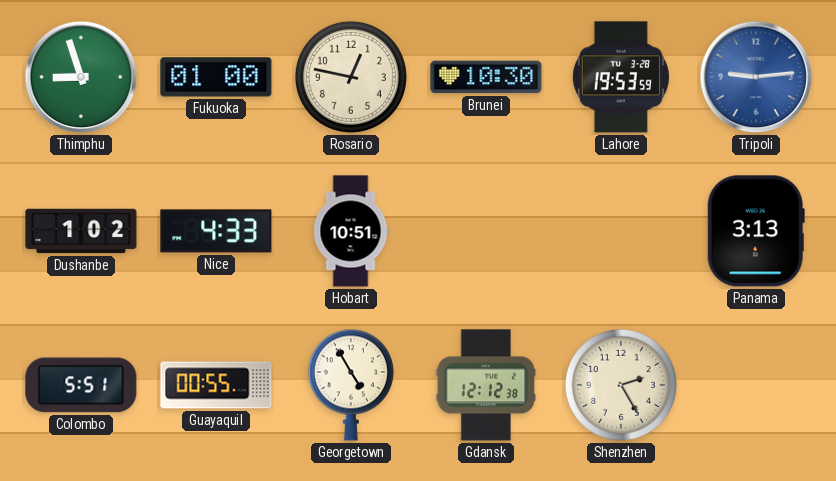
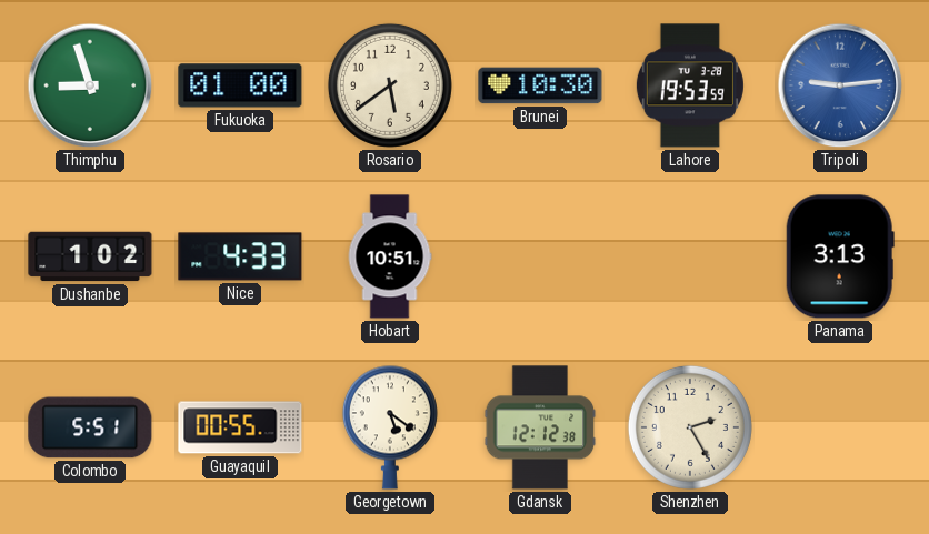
Rosario: 12:47 -> 5:39 (390, 85)
Georgetown: 4:55 -> 5:21 (390, 427)
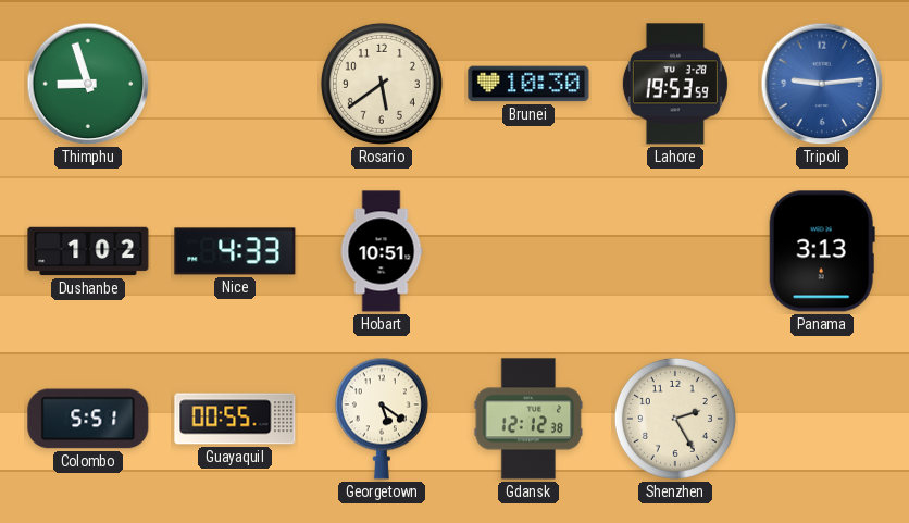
Fukuoka: 01:00 -> none (240, 85)
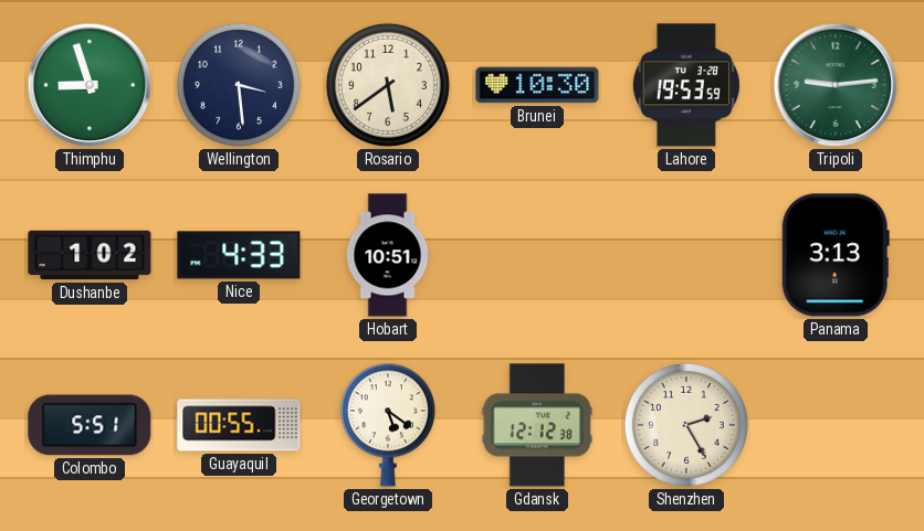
Wellington: none -> 3:29 (239, 85)
Tripoli dial: blue -> green (836, 85)
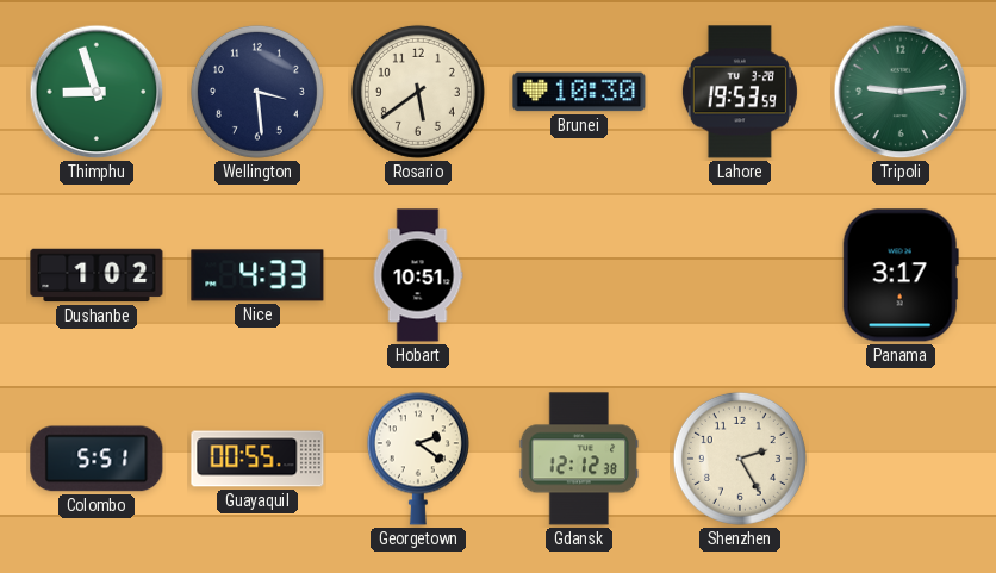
Panama: 3:13 -> 3:17 (901, 275)
Georgetown: 5:21 -> 2:21 (418, 459)
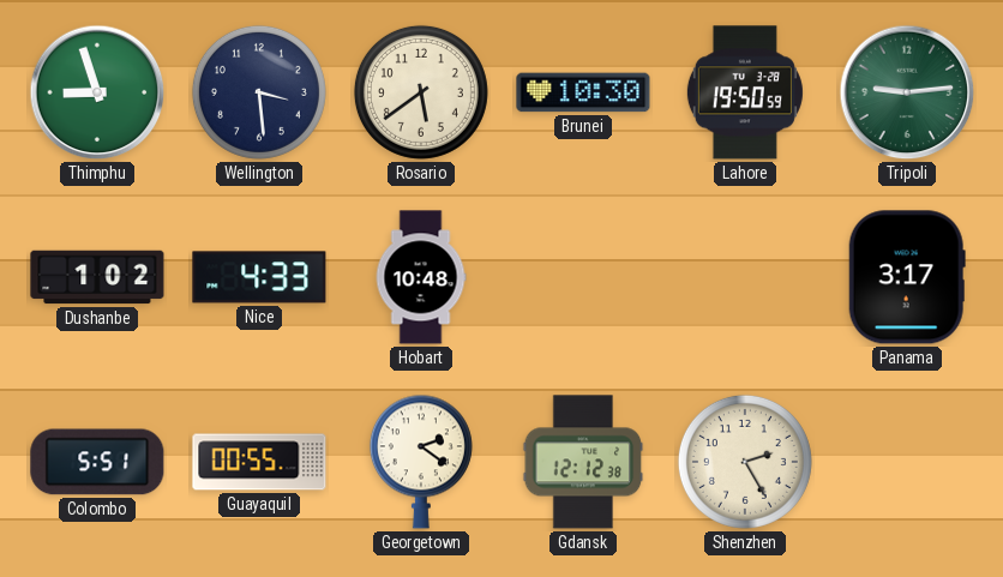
Lahore: 19:53 -> 19:50 (745, 92)
Hobart: 10:51 -> 10:48 (421, 277)
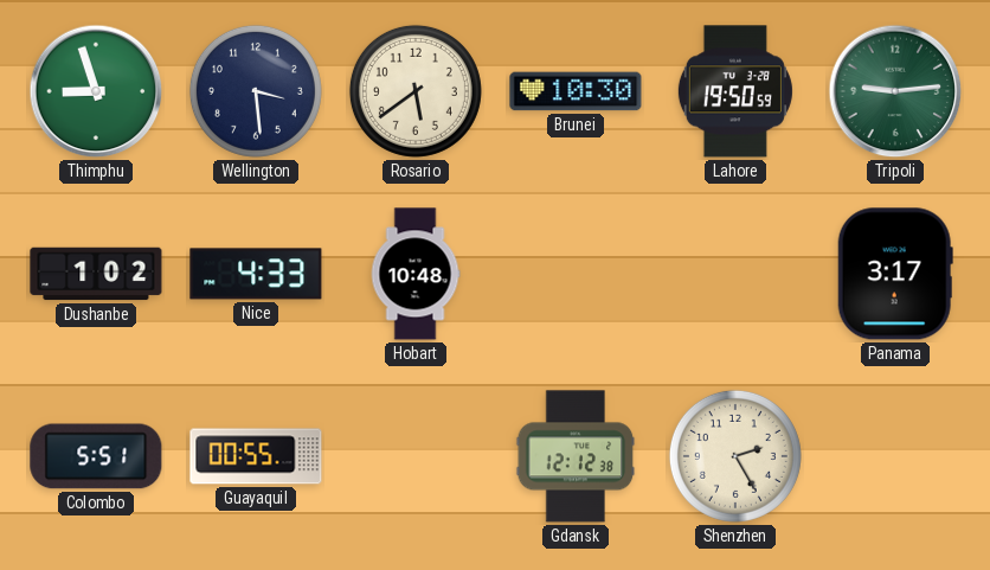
Georgetown: 2:21 -> none (421, 462)
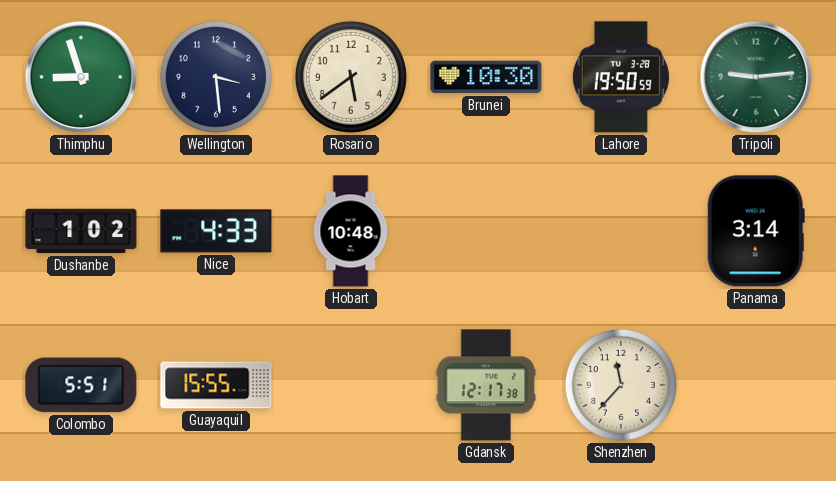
Panama: 3:17 -> 3:14 (756, 231)
Guayaquil: 00:55 -> 15:55 (216, 385)
Gdansk: 12:12 -> 12:17 (486, 385)
Shenzhen: 2:25 -> 11:37 (621, 385)
